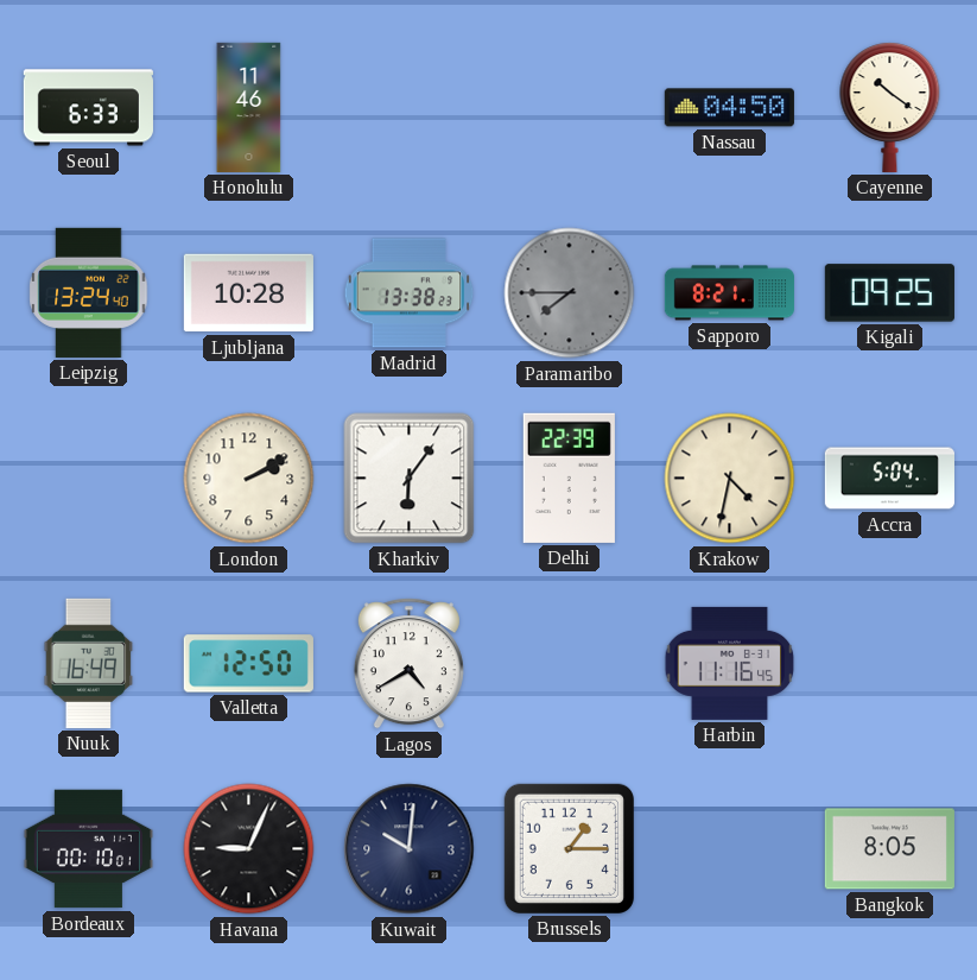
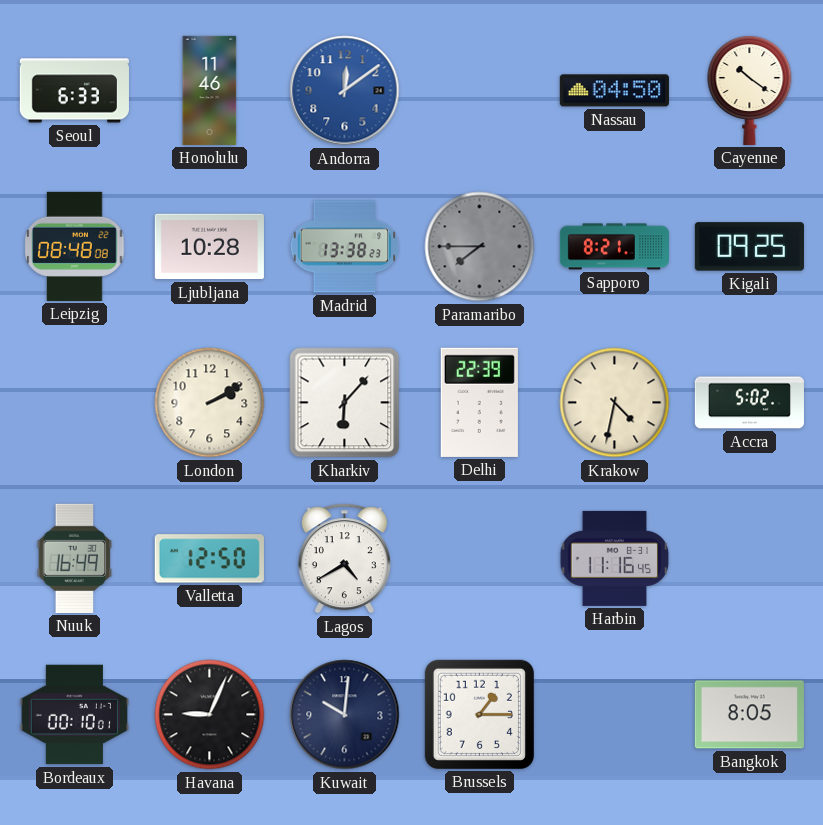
Andorra: none -> 12:09 (345, 91)
Leipzig: 13:24 -> 08:48 (75, 246)
Kharkiv: 6:06 -> 6:07 (345, 403)
Accra: 5:04 -> 5:02 (749, 403)
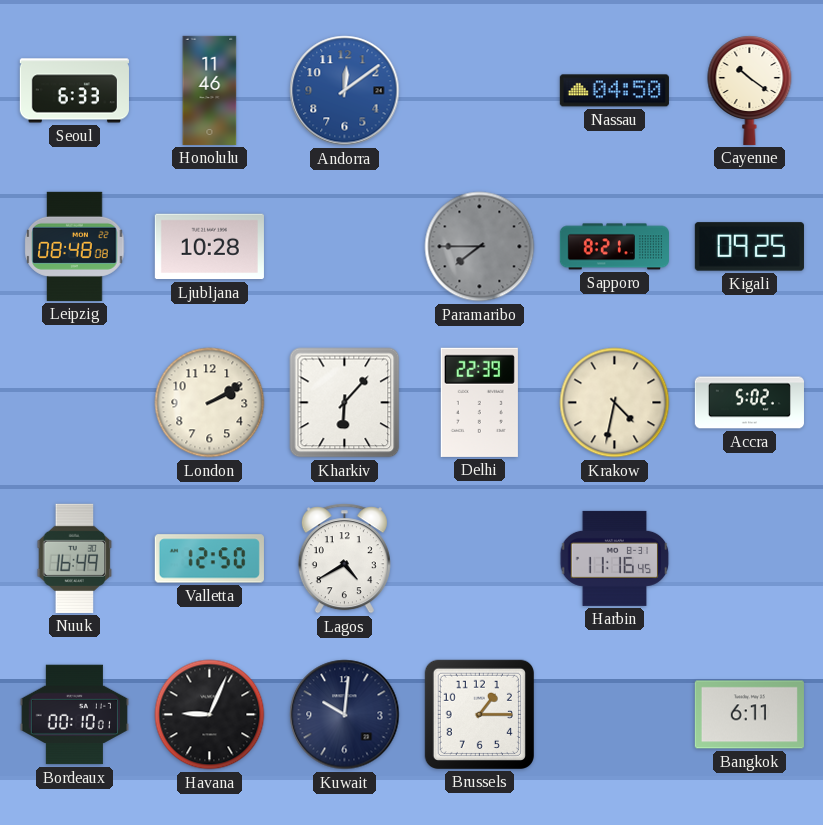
Madrid: 13:38 -> none (345, 247)
Bangkok: 8:05 -> 6:11 (749, 715)
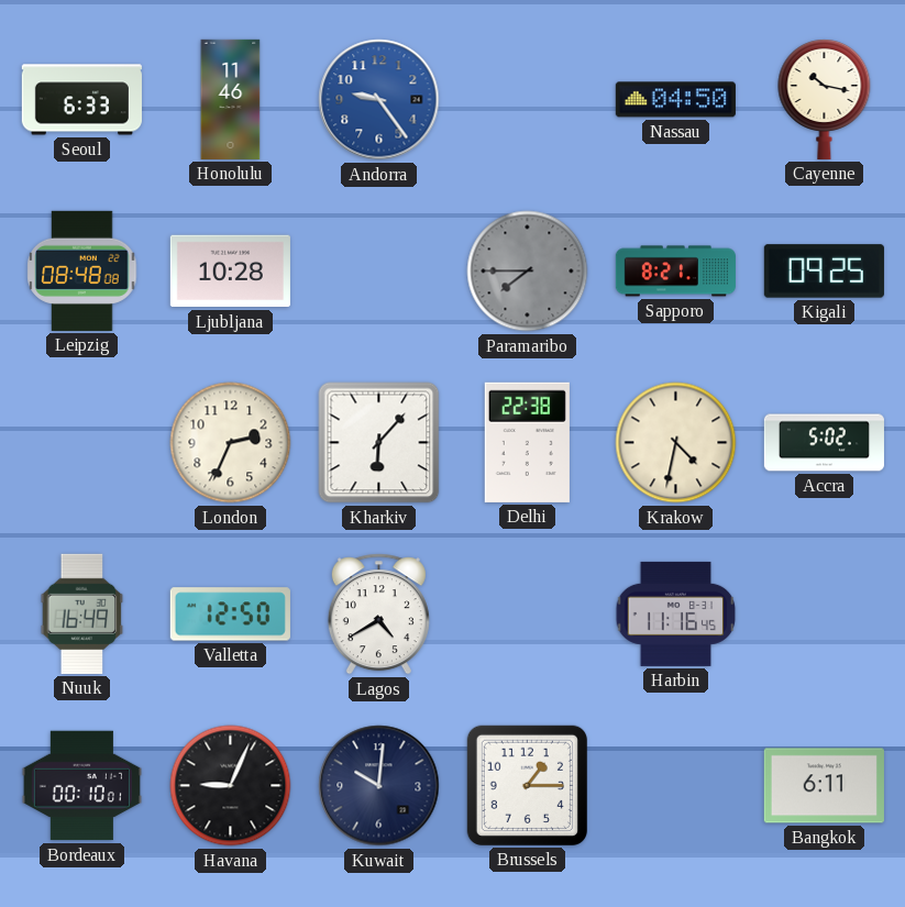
Andorra: 12:09 -> 9:24 (379, 100)
Cayenne: 10:21 -> 10:17 (825, 99)
London: 2:10 -> 2:34 (231, 443)
Delhi: 22:39 -> 22:38 (527, 442)
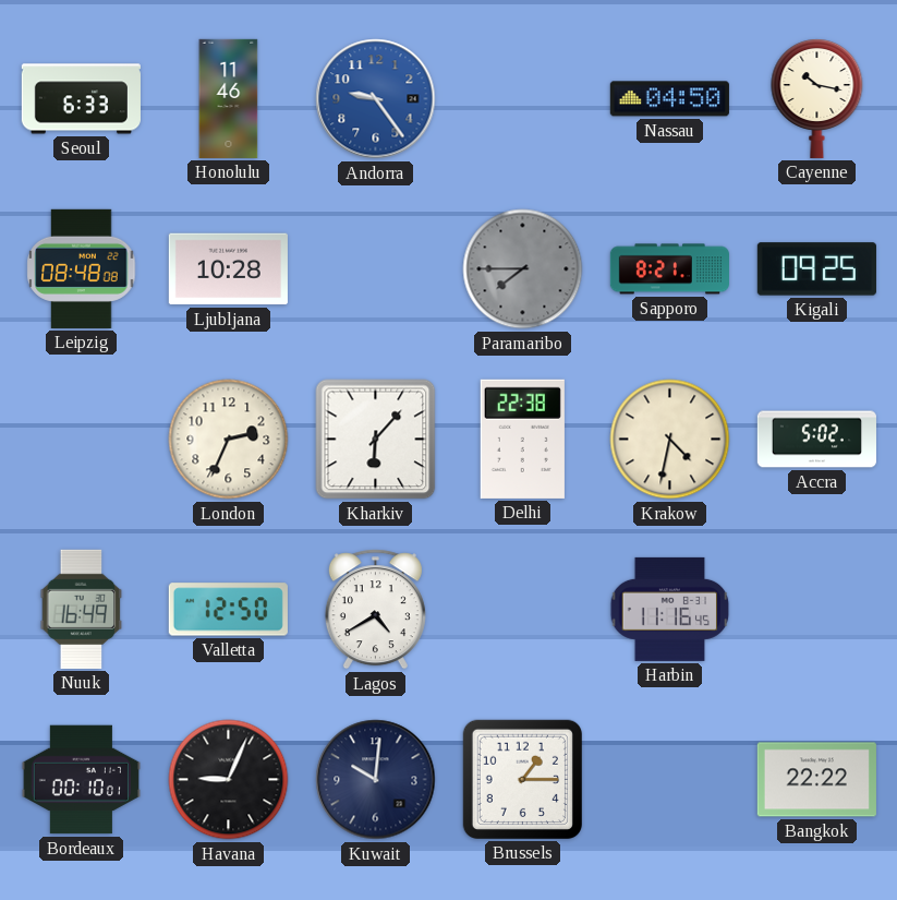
Bangkok: 6:11 -> 22:22 (816, 780)
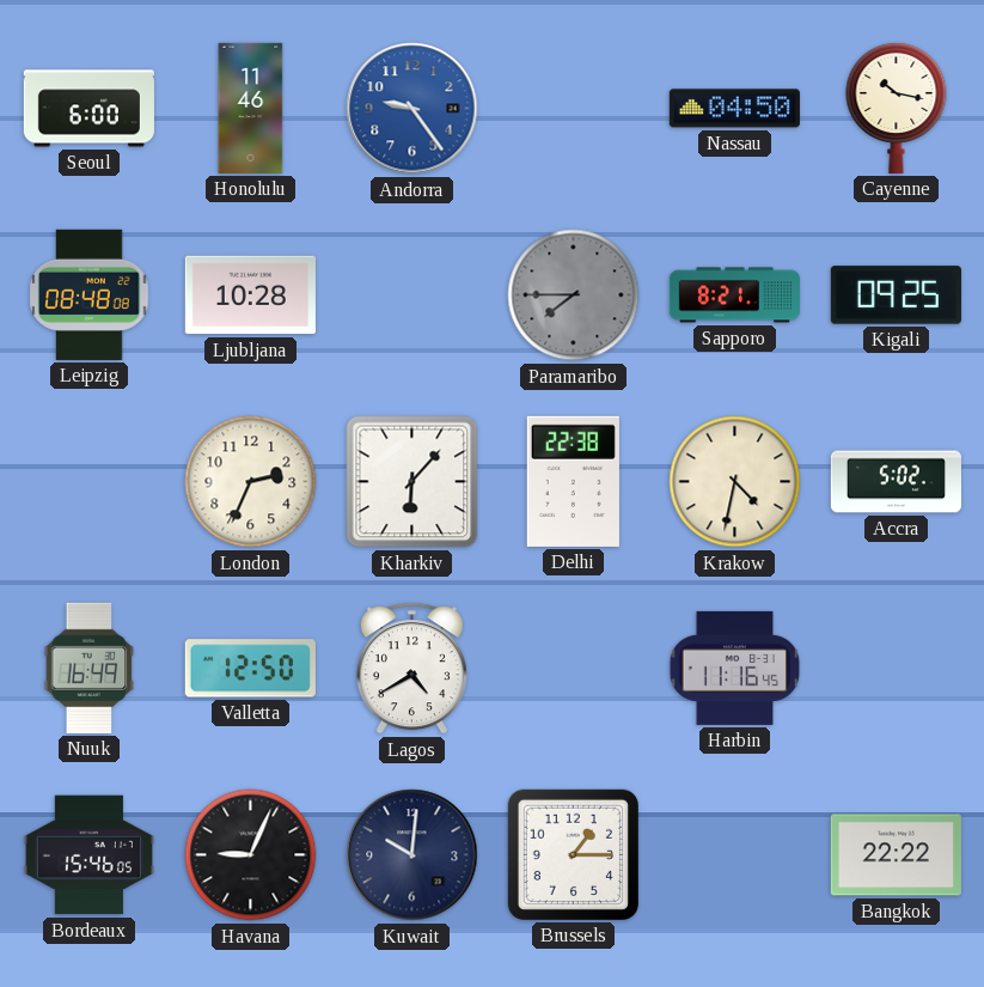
Seoul: 6:33 -> 6:00 (88, 109)
Bordeaux: 00:10 -> 15:46 (88, 855)
